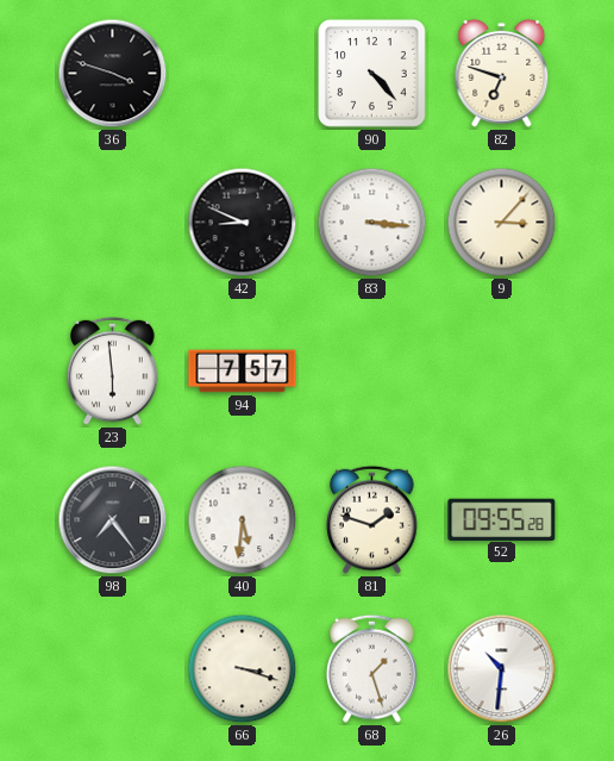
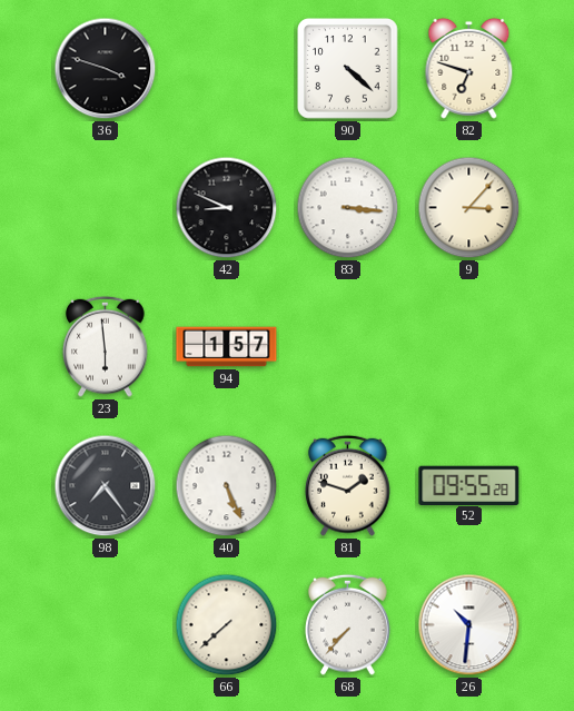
90: 4:23 -> 4:22 (348, 69)
94: 7:57 -> 1:57 (227, 347)
40: 5:31 -> 5:26 (227, 486)
66: 3:18 -> 7:38 (227, 625)
68: 1:27 -> 7:37 (348, 624)
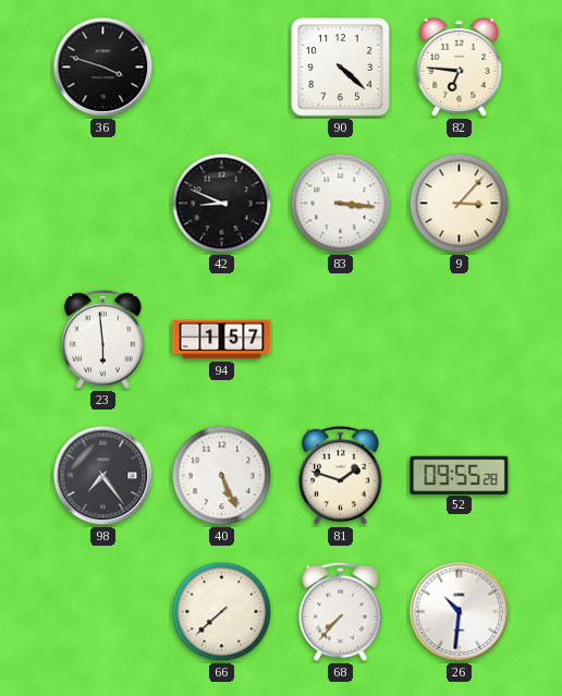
82: 6:48 -> 6:46 (460, 66)
